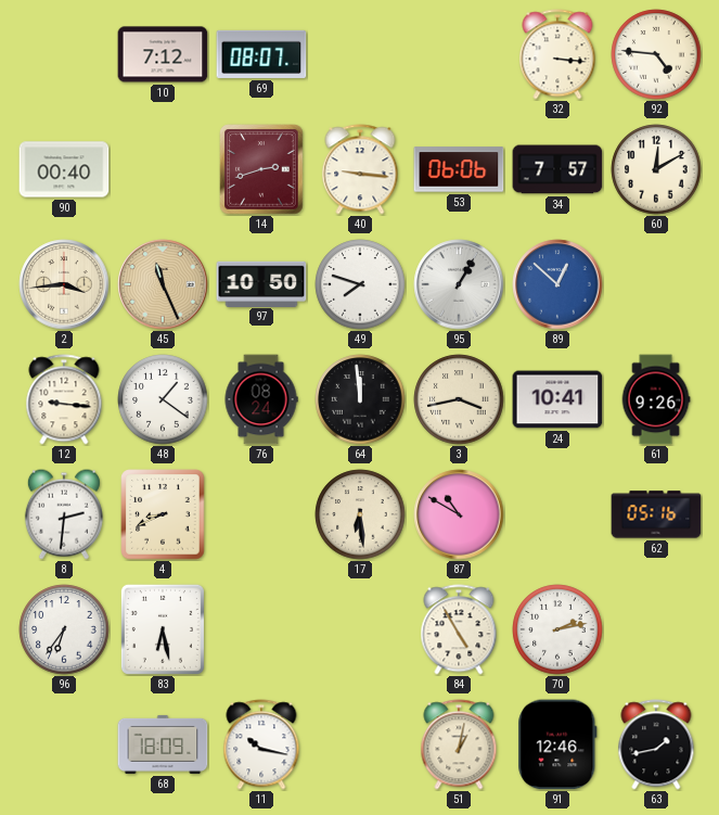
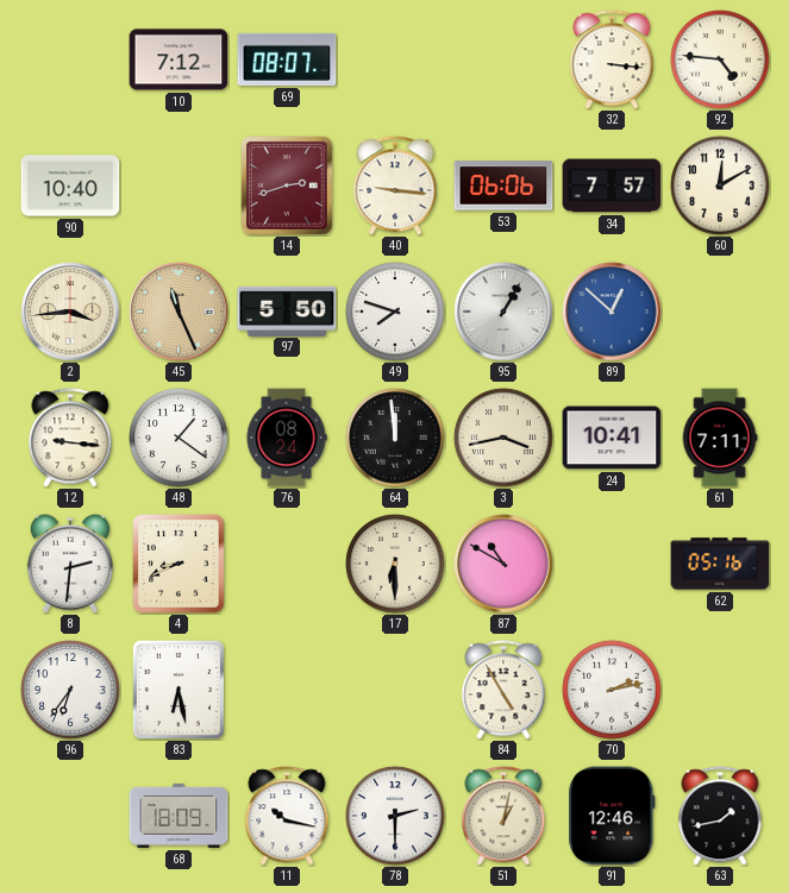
90: 00:40 -> 10:40 (70, 185)
97: 10:50 -> 5:50 (287, 310)
61: 9:26 -> 7:11 (720, 438)
17: 6:29 -> 6:30 (395, 564)
78: none -> 2:30 (395, 816)
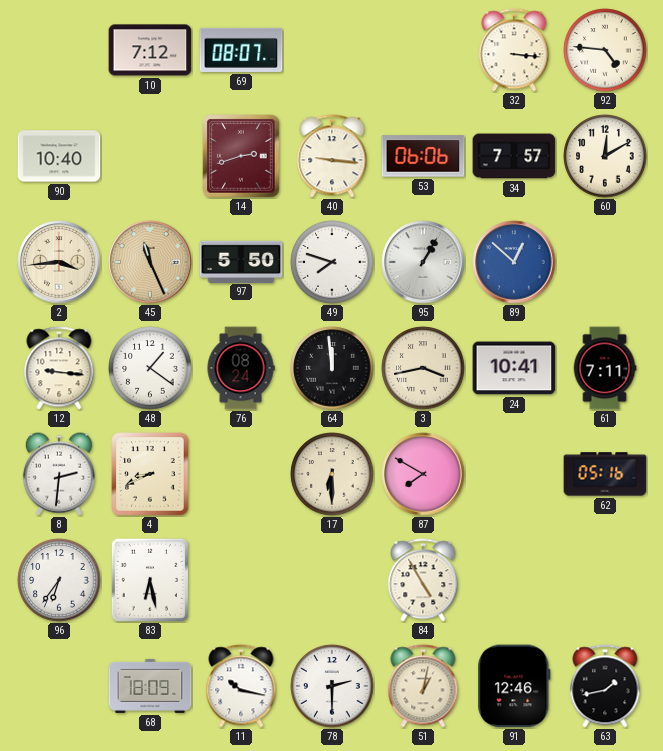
87: 10:50 -> 7:50 (423, 474)
70: 2:13 -> none (612, 690)
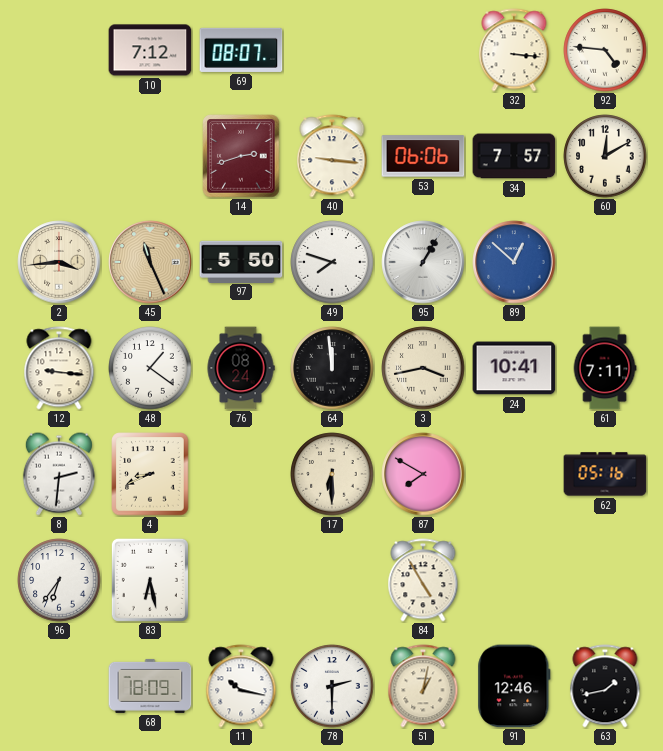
90: 10:40 -> none (59, 156)
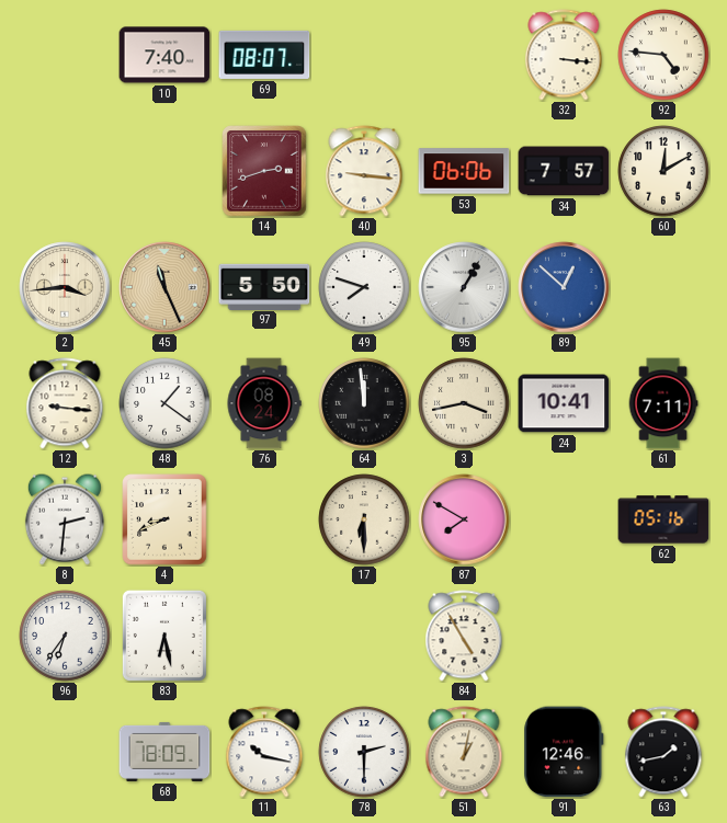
10: 7:12 -> 7:40 (164, 55)
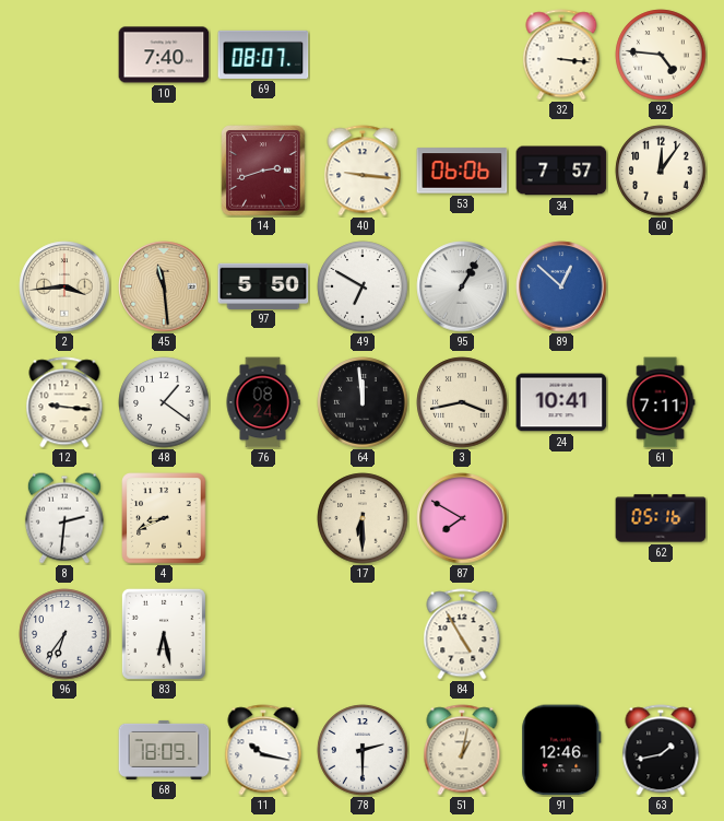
60: 12:10 -> 12:06 (661, 171)
45: 11:26 -> 11:29 (164, 286)
49: 7:48 -> 6:50 (363, 286)
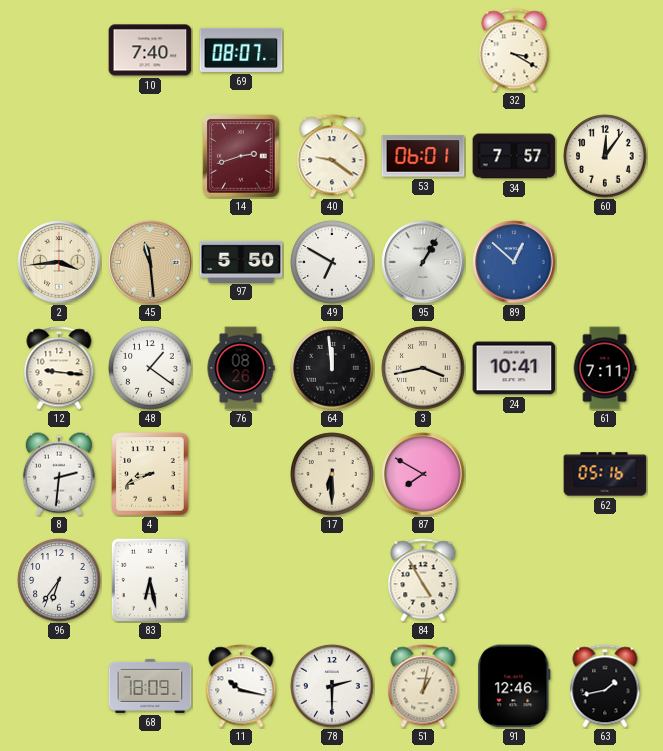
32: 3:16 -> 3:20 (514, 50)
92: 4:46 -> none (661, 55)
40: 9:16 -> 9:21 (332, 156)
53: 06:06 -> 06:01 (423, 156)
76: 08:24 -> 08:26 (241, 368)
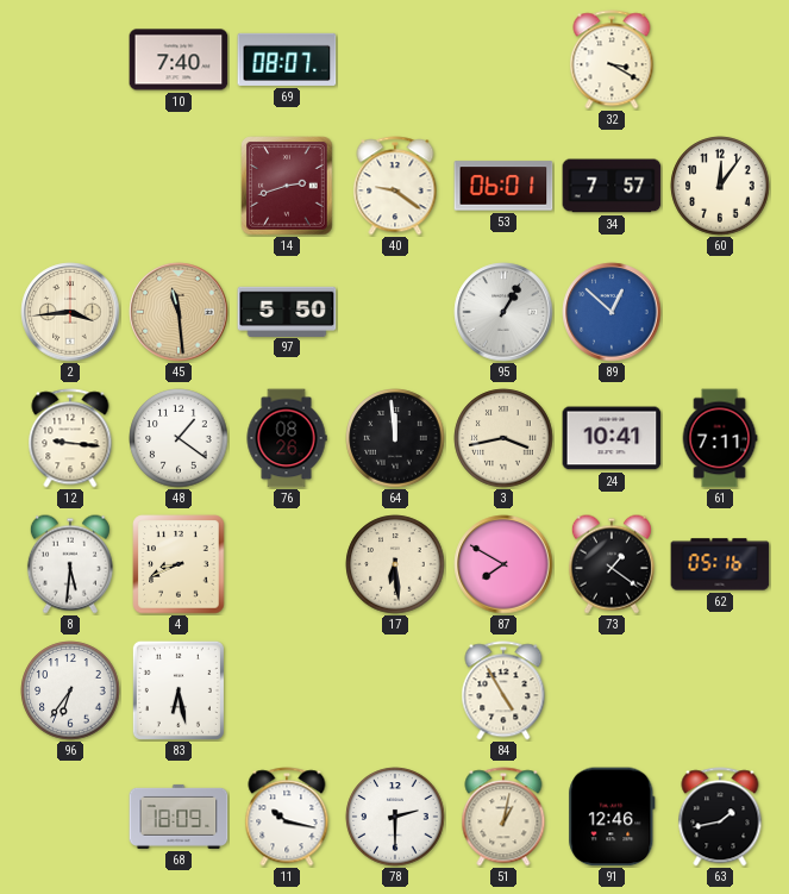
49: 6:50 -> none (332, 262)
8: 2:31 -> 5:31 (70, 564)
17: 6:30 -> 6:29 (395, 564)
73: none -> 1:21 (612, 564)
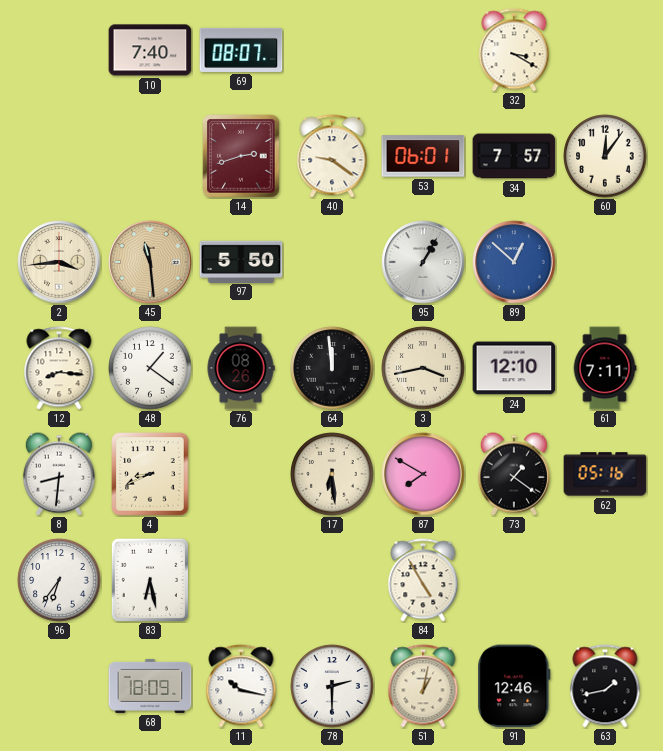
12: 9:16 -> 8:16 (59, 368)
24: 10:41 -> 12:10 (514, 368)
8: 5:31 -> 8:31 (59, 474)
